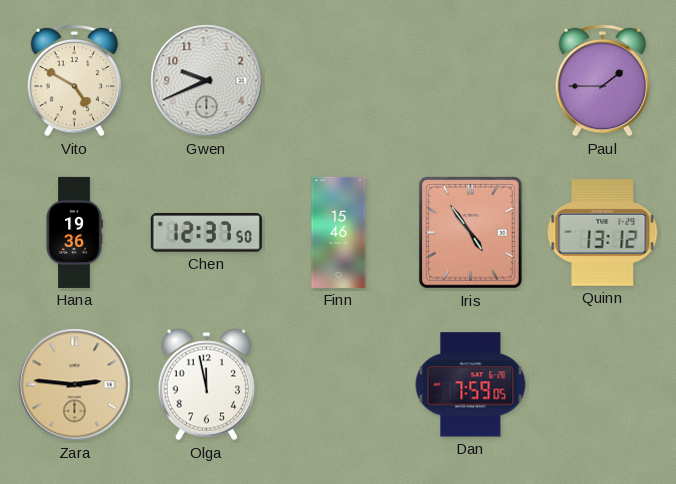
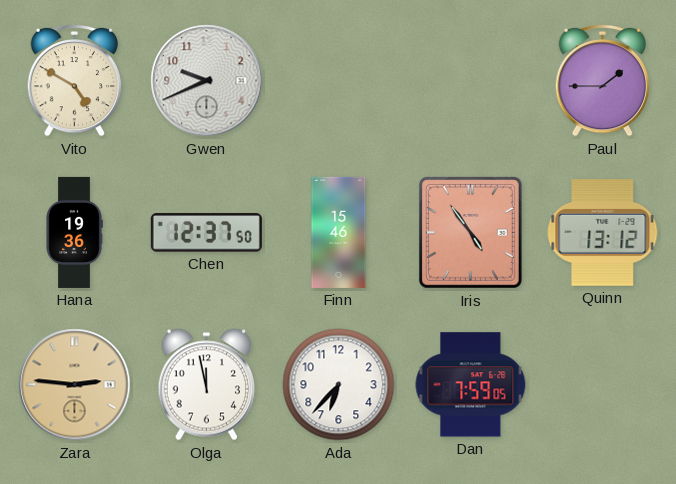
Ada: none -> 6:37 (339, 385)
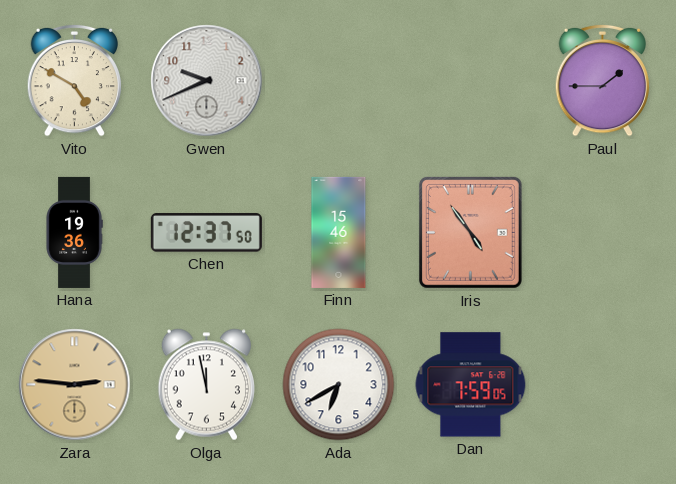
Quinn: 13:12 -> none (603, 233)
Ada: 6:37 -> 6:40 (339, 385)
